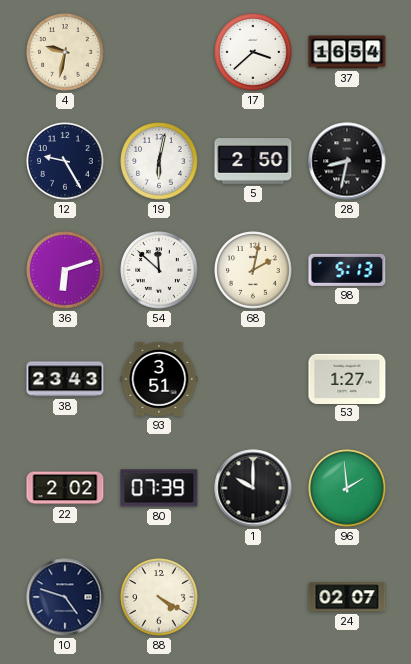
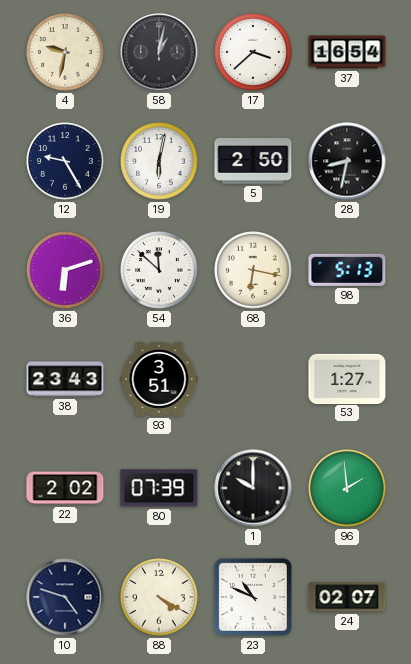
58: none -> 1:02 (159, 52)
68: 2:02 -> 6:17 (253, 270)
23: none -> 10:49 (253, 597)
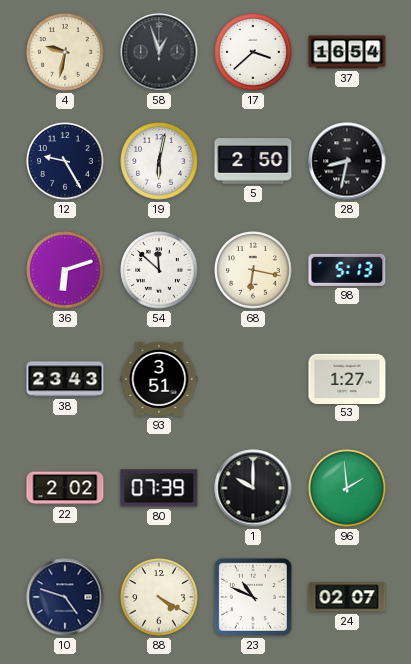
58: 1:02 -> 12:57 (159, 52)
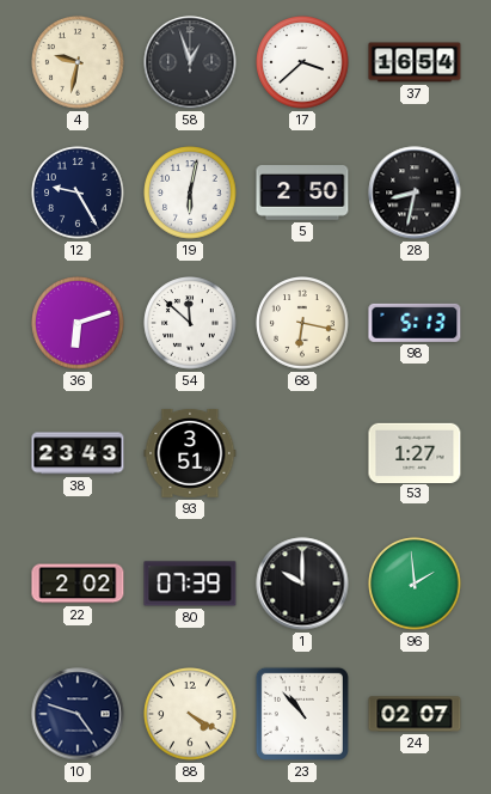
23: 10:49 -> 10:53 (302, 714)
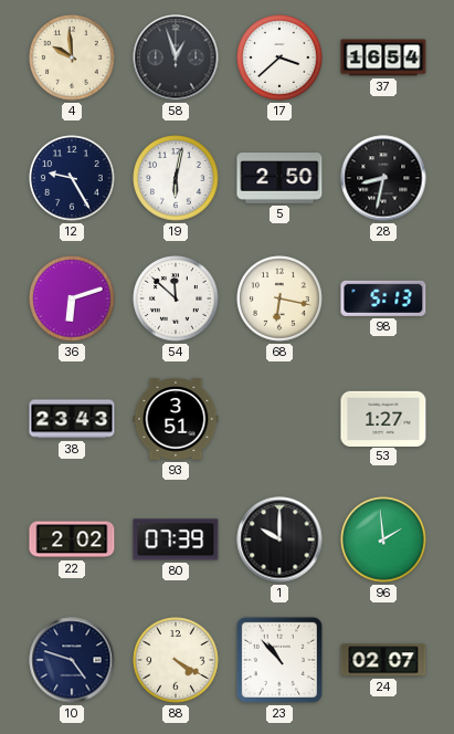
4: 9:32 -> 9:59 (72, 57)
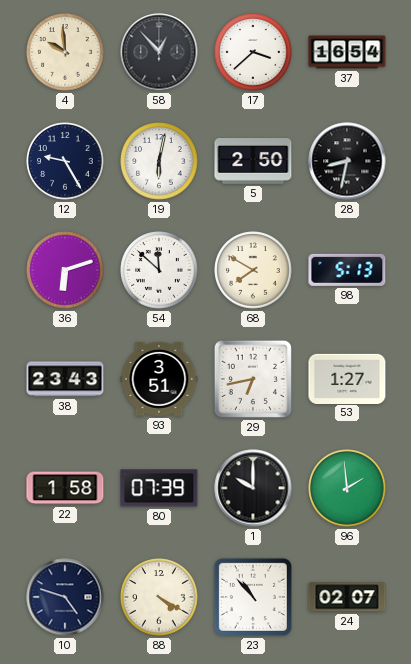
58: 12:57 -> 12:53 (159, 52)
68: 6:17 -> 7:50 (253, 270)
29: none -> 6:43 (253, 379)
22: 2:02 -> 1:58 (65, 488)
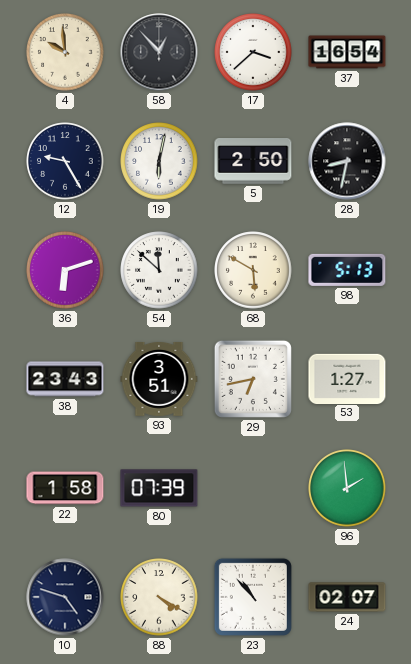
68: 7:50 -> 5:50 (253, 270)
1: 10:00 -> none (253, 488)
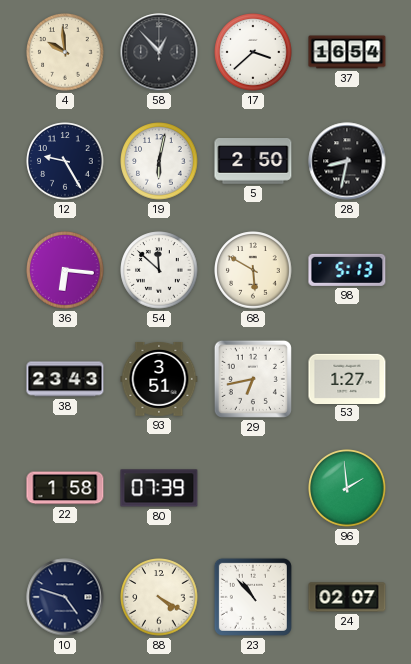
36: 6:12 -> 6:16 (65, 270)
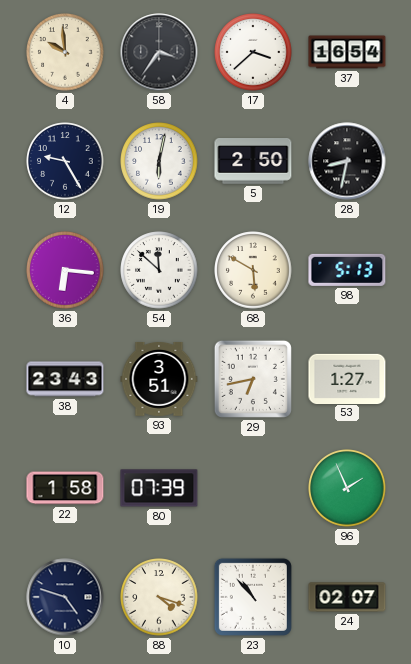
58: 12:53 -> 3:36 (159, 52)
96: 1:59 -> 1:56 (347, 488)
88: 4:20 -> 4:18 (159, 597)
